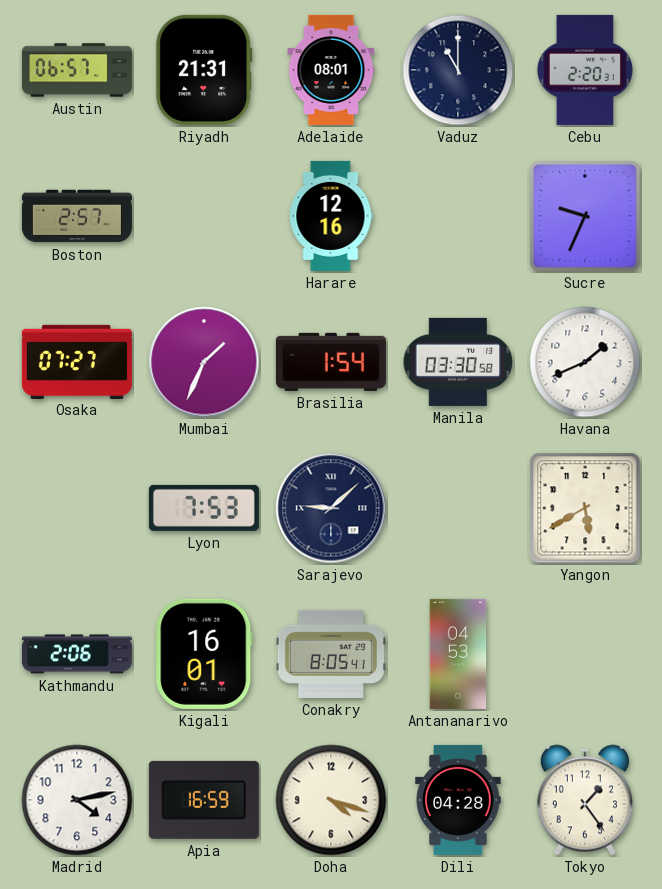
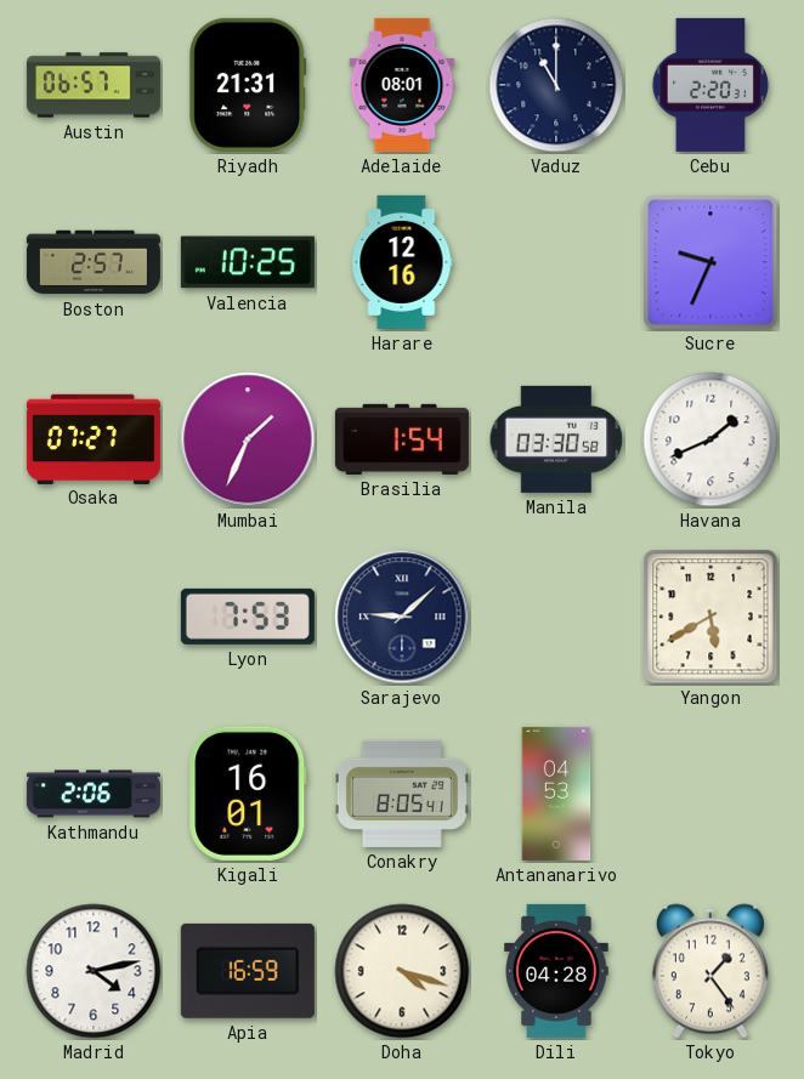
Valencia: none -> 10:25 (248, 262)
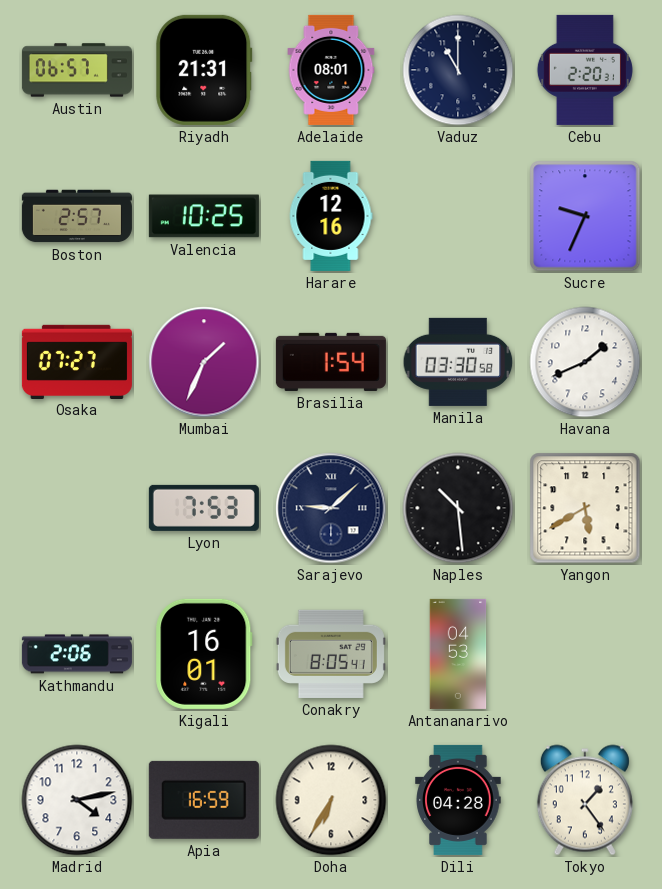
Naples: none -> 10:29 (458, 508)
Doha: 4:18 -> 6:35 (331, 800)
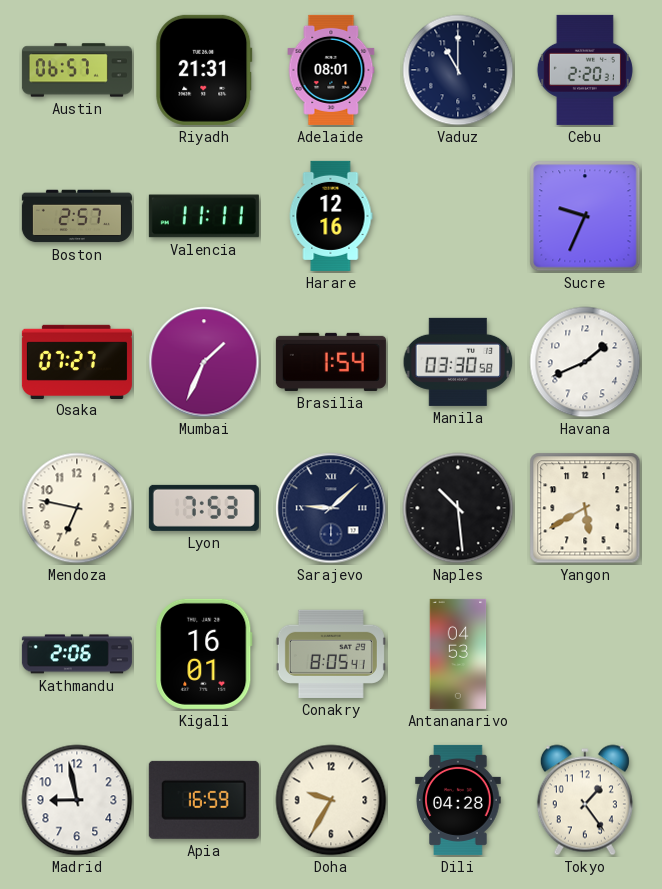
Valencia: 10:25 -> 11:11 (204, 216)
Mendoza: none -> 6:47 (77, 508)
Madrid: 4:13 -> 8:58 (77, 800)
Doha: 6:35 -> 9:35 (331, 800)
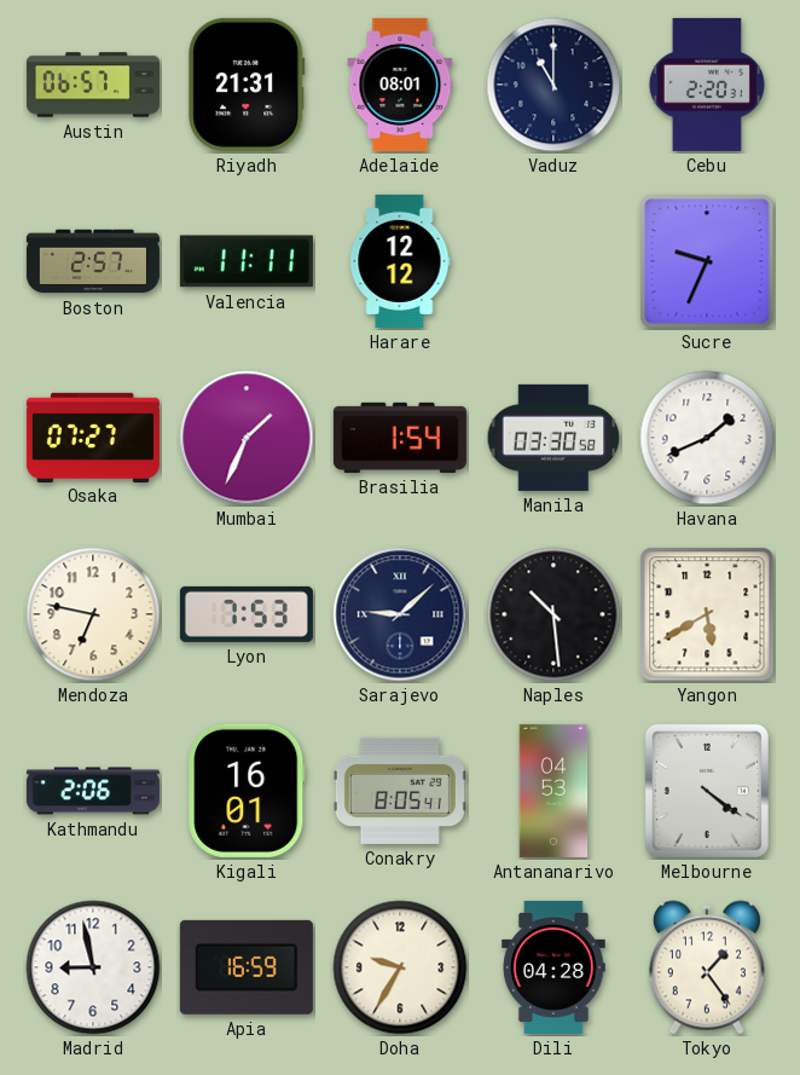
Harare: 12:16 -> 12:12 (400, 261)
Melbourne: none -> 4:21 (707, 791)
